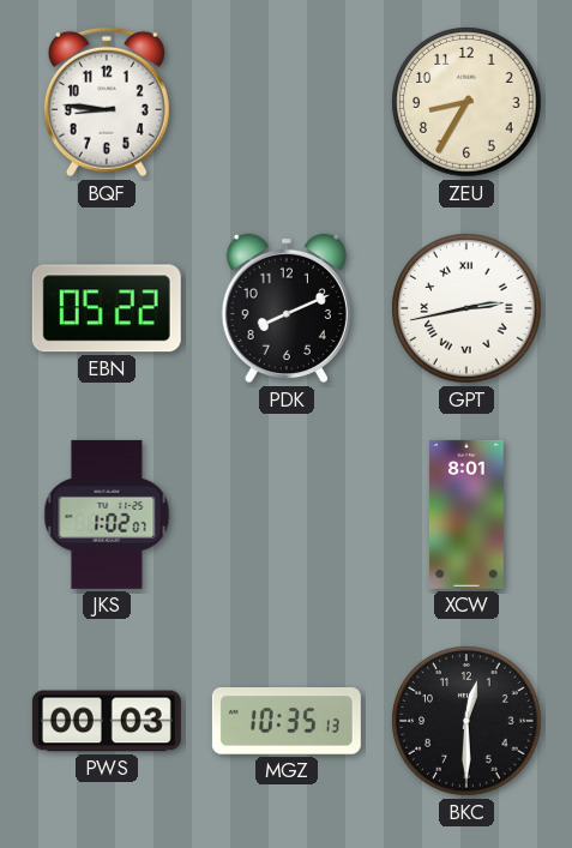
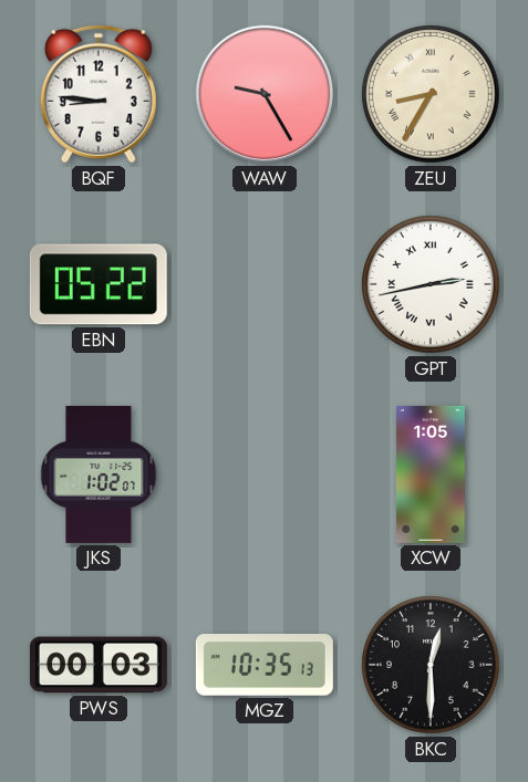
WAW: none -> 9:25 (265, 94)
ZEU numerals: Arabic -> Roman (431, 94)
PDK: 8:11 -> none (287, 308)
XCW: 8:01 -> 1:05 (431, 475)
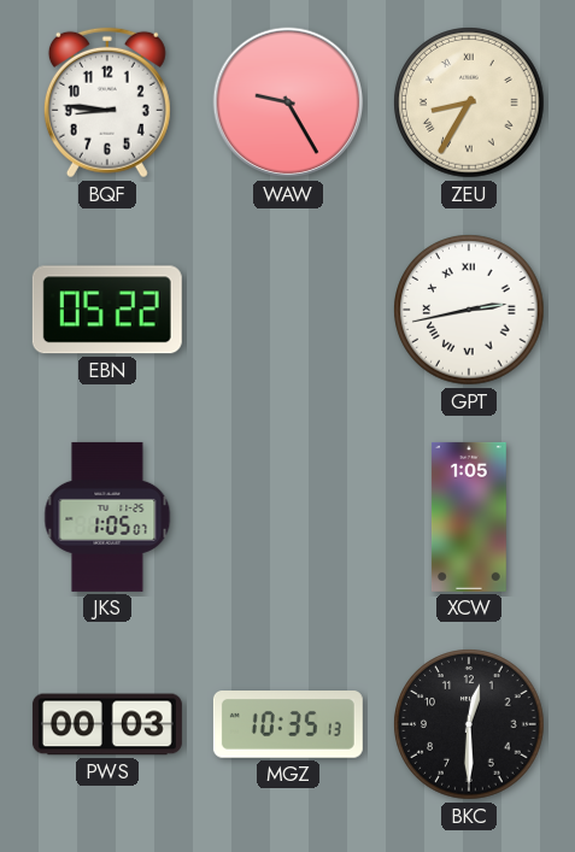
JKS: 1:02 -> 1:05 (107, 517)
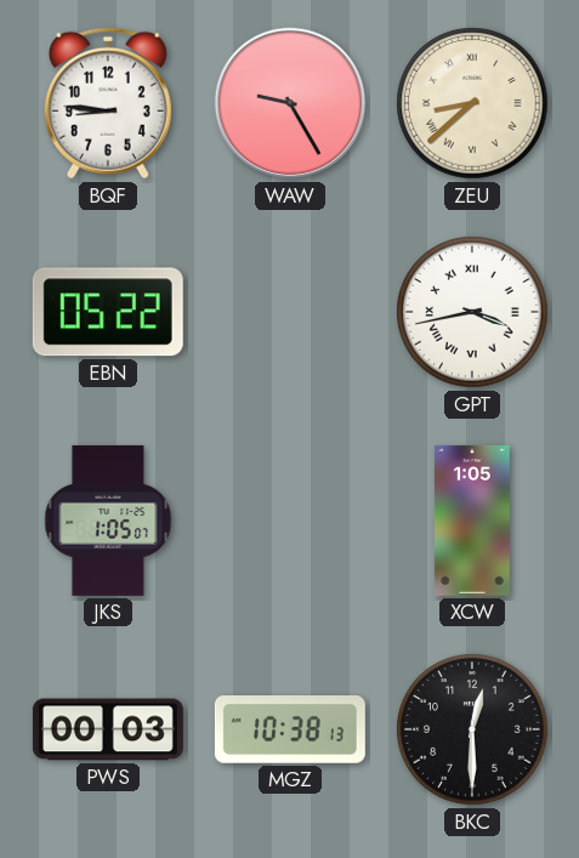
ZEU: 8:35 -> 8:38 (472, 103)
GPT: 2:43 -> 3:43 (472, 312)
MGZ: 10:35 -> 10:38 (290, 731)
